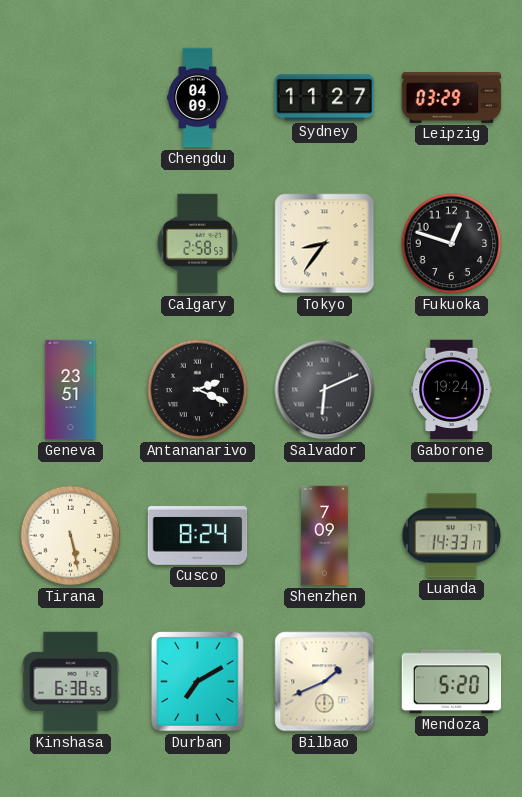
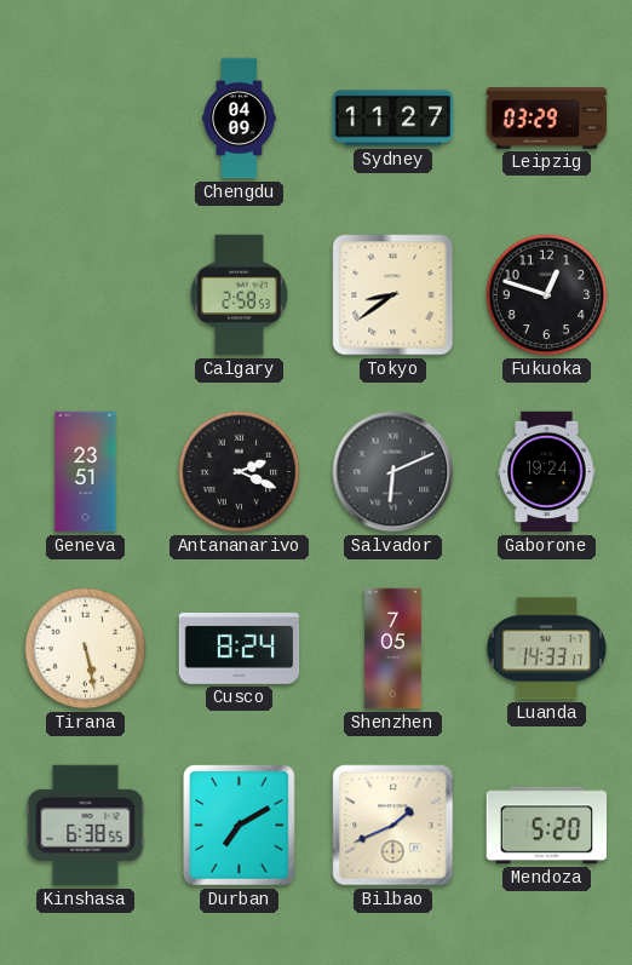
Tokyo: 8:36 -> 8:39 (393, 295)
Shenzhen: 7:09 -> 7:05 (393, 649)
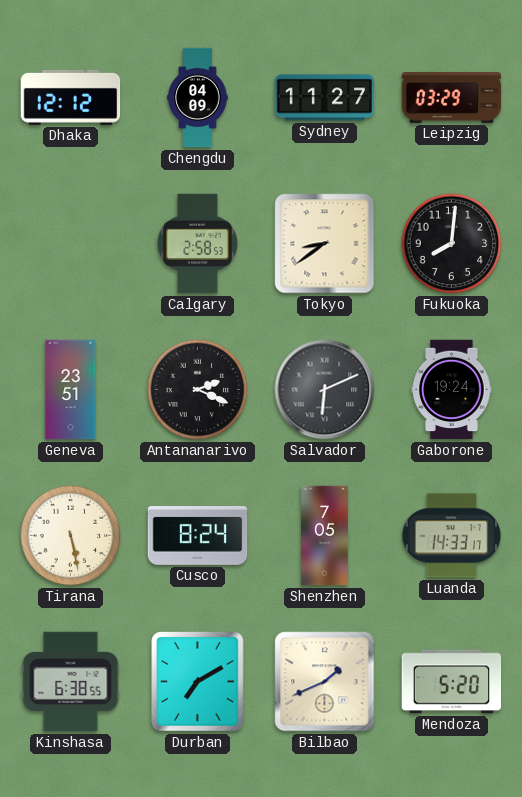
Dhaka: none -> 12:12 (71, 97)
Fukuoka: 12:48 -> 8:01 (452, 244)
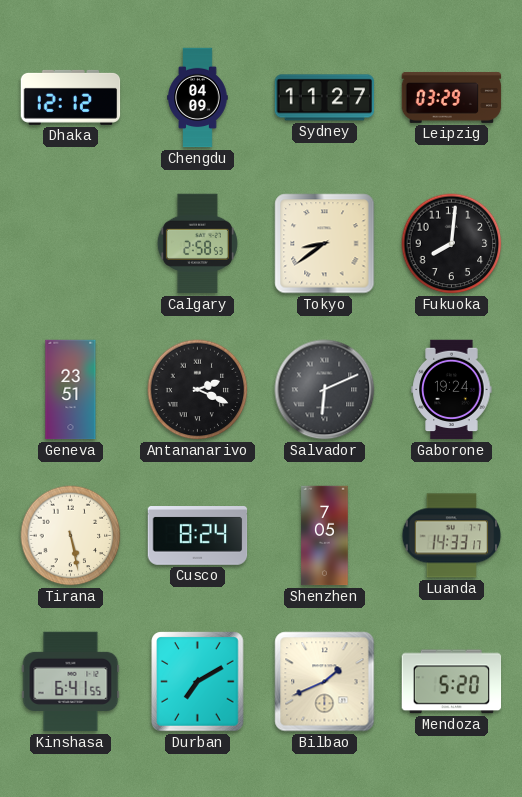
Kinshasa: 6:38 -> 6:41 (71, 682)
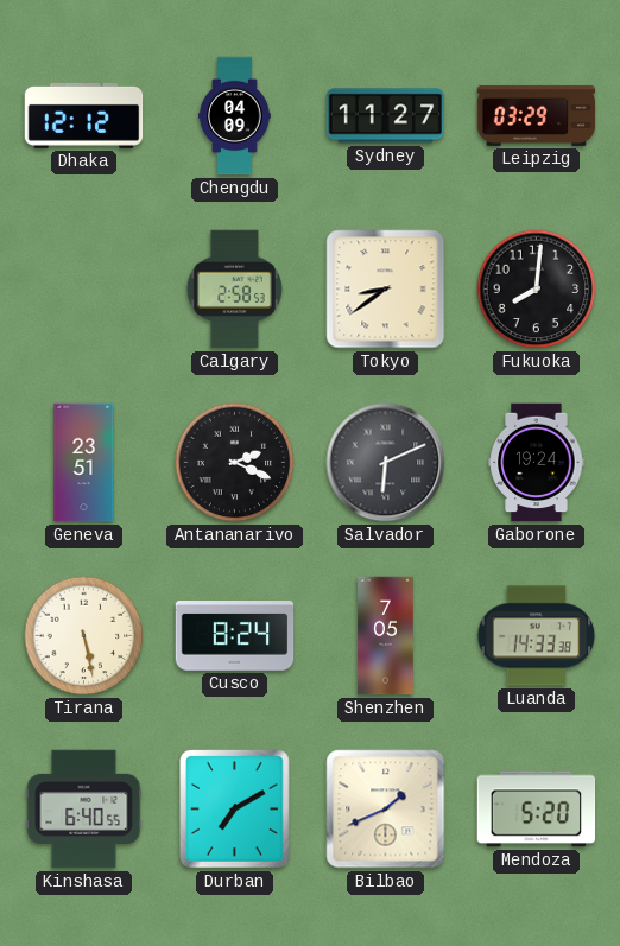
Luanda: 14:33:17 -> 14:33:38 (537, 636)
Kinshasa: 6:41 -> 6:40 (84, 810)
